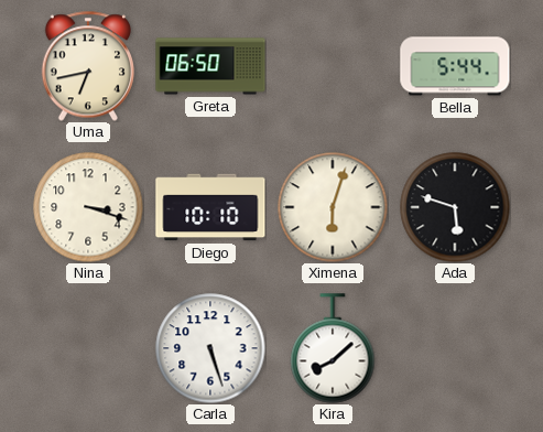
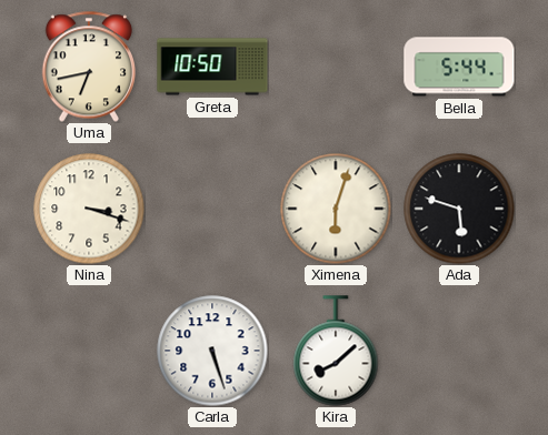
Greta: 06:50 -> 10:50 (212, 67)
Diego: 10:10 -> none (210, 207)
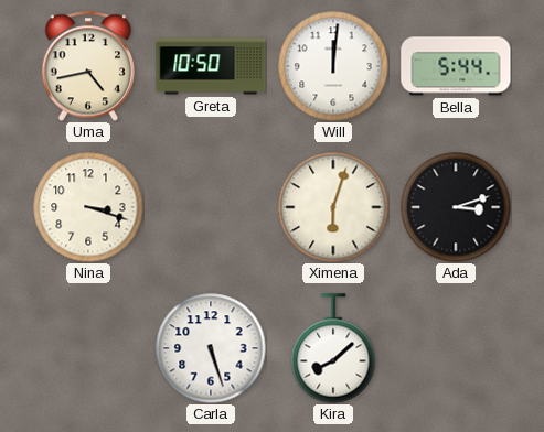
Uma: 6:43 -> 4:43 (87, 66)
Will: none -> 12:01 (333, 66)
Ada: 5:48 -> 3:12 (456, 207)
